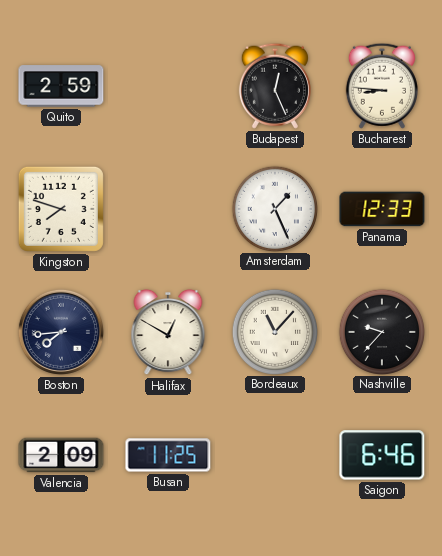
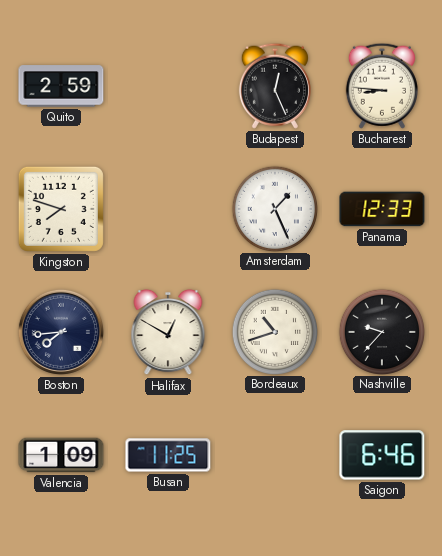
Bordeaux: 11:07 -> 10:42 (274, 331)
Valencia: 2:09 -> 1:09 (61, 455)
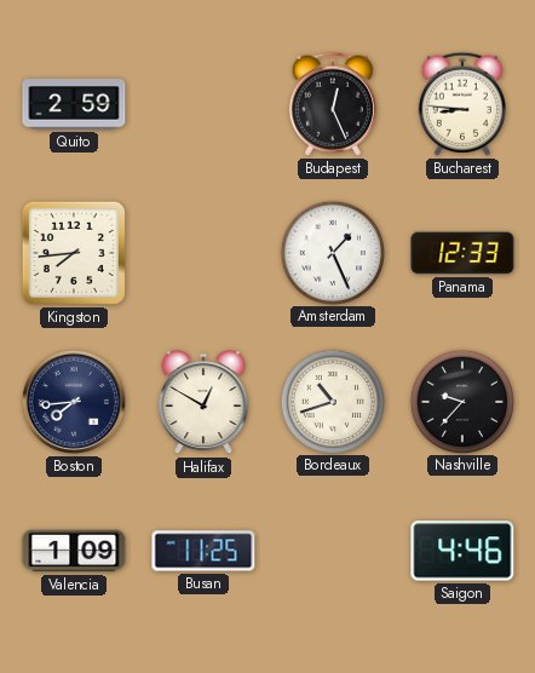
Kingston: 7:48 -> 7:44 (74, 253)
Saigon: 6:46 -> 4:46 (462, 551)
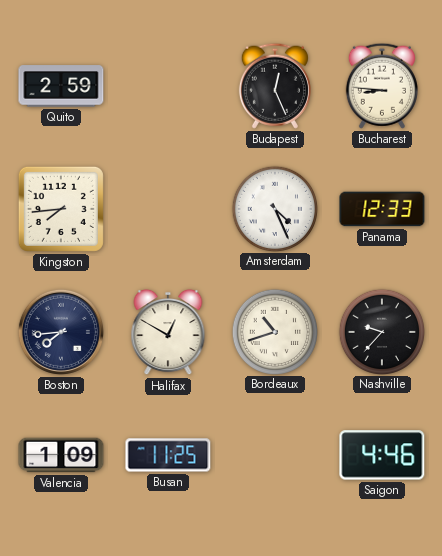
Amsterdam: 1:26 -> 4:26 (274, 208)
